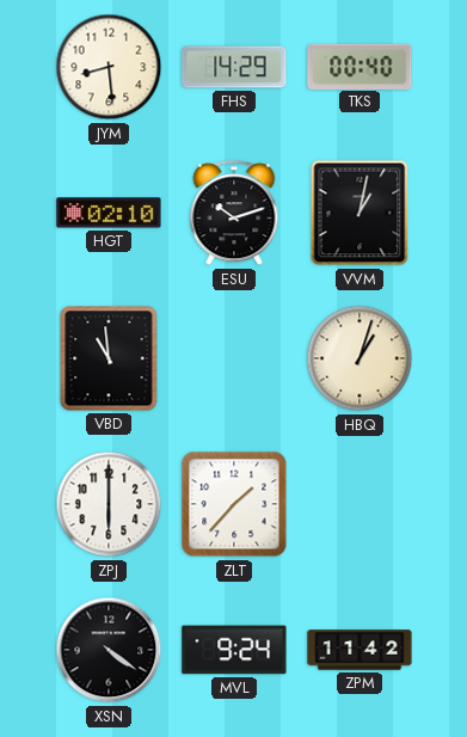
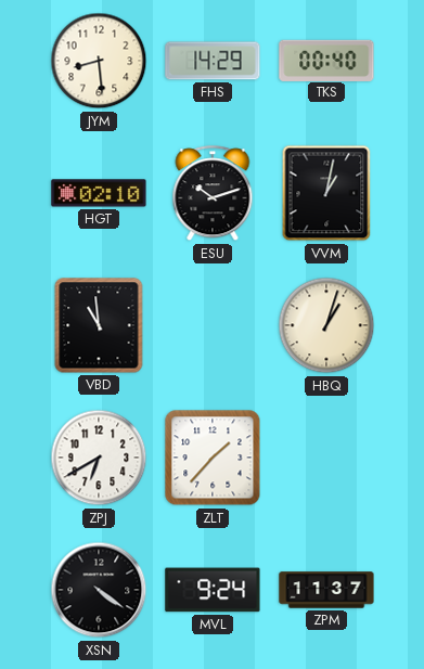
ZPJ: 6:00 -> 6:40 (99, 458)
ZPM: 11:42 -> 11:37 (326, 590)
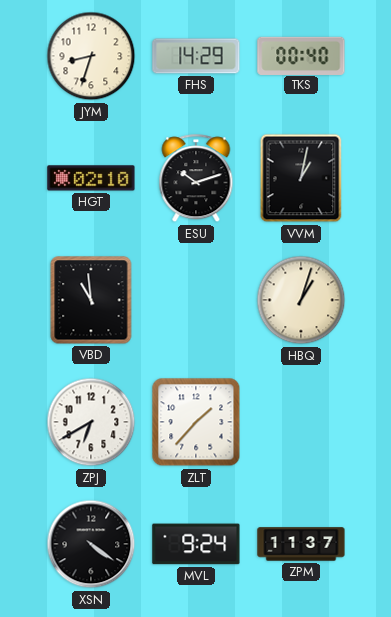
JYM: 8:29 -> 8:33 (91, 56)
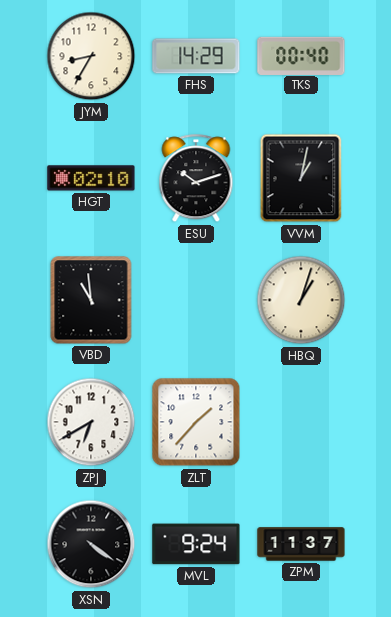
JYM: 8:33 -> 8:35 (91, 56)
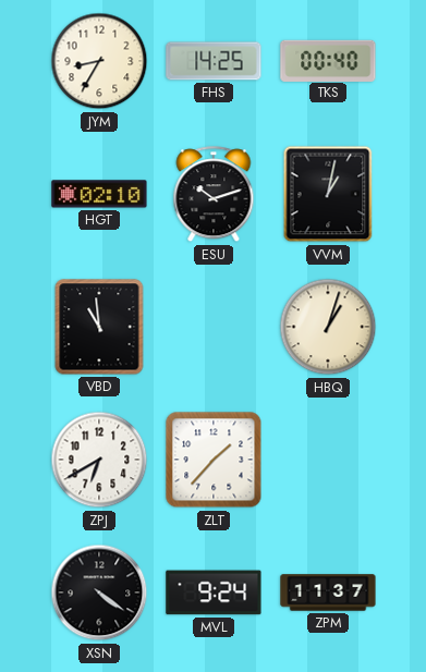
FHS: 14:29 -> 14:25 (214, 61)
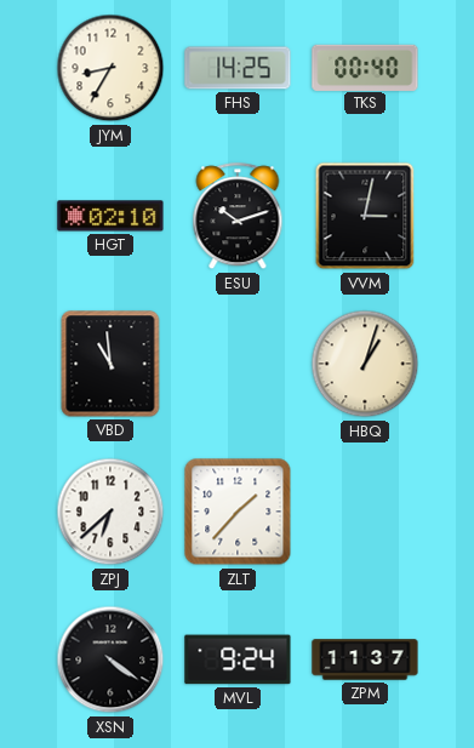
VVM: 1:02 -> 3:02 (365, 216)
ZPJ: 6:40 -> 6:38 (110, 512)
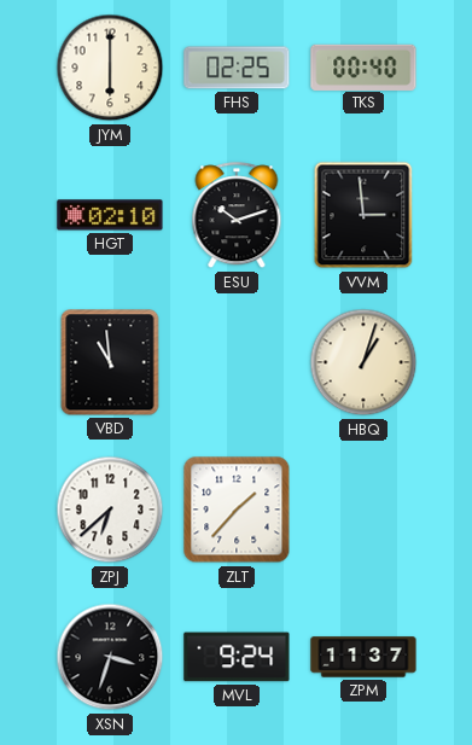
JYM: 8:35 -> 6:00 (110, 68)
FHS: 14:25 -> 02:25 (237, 68)
VVM: 3:02 -> 2:59 (363, 215)
XSN: 4:21 -> 3:33 (110, 657)
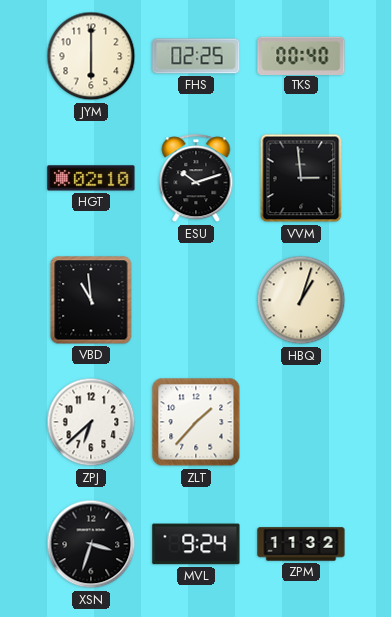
ZPM: 11:37 -> 11:32 (301, 544)
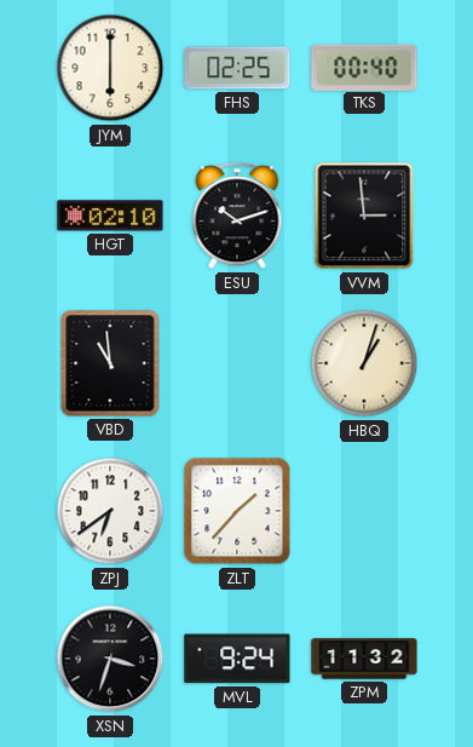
ZPJ: 6:38 -> 6:39 (110, 511)
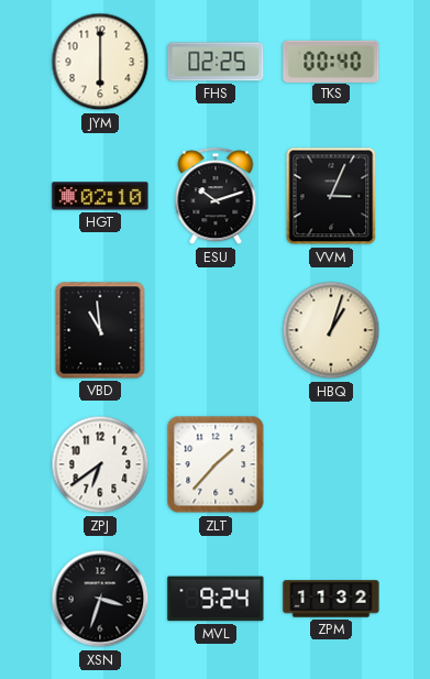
VVM: 2:59 -> 3:04 (331, 196)
